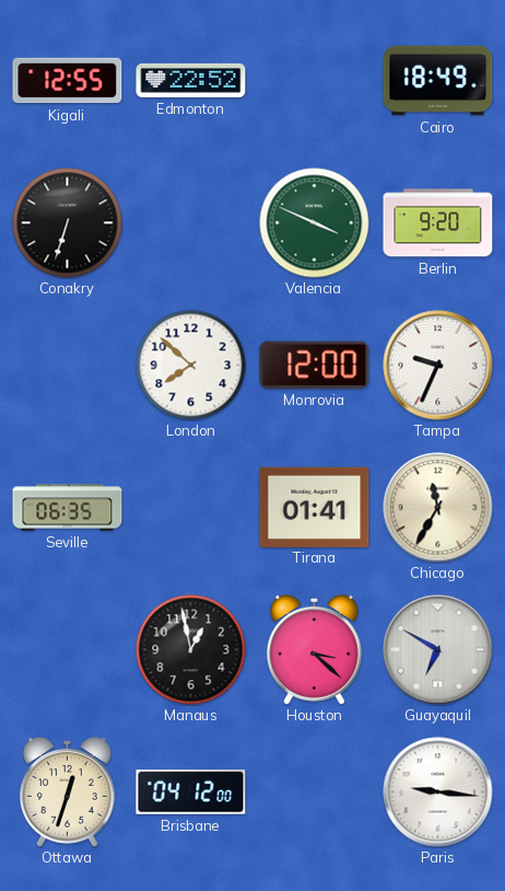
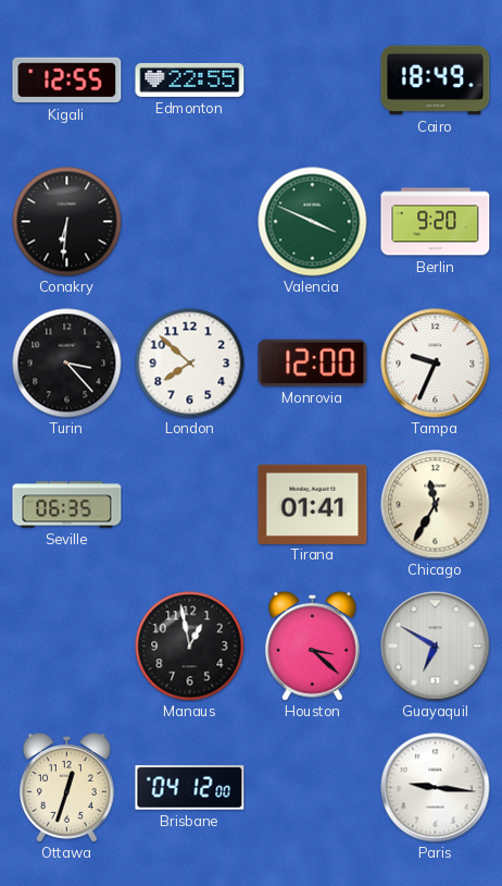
Edmonton: 22:52 -> 22:55 (190, 79)
Conakry: 6:33 -> 6:31 (67, 222)
Turin: none -> 3:23 (67, 364)
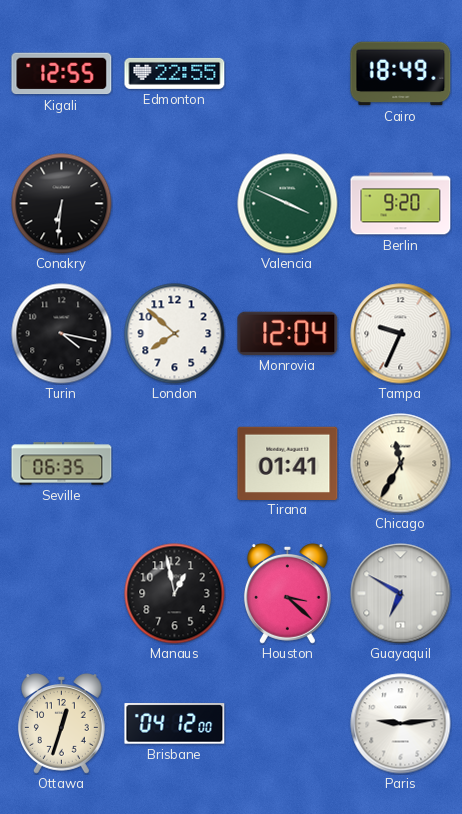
Turin: 3:23 -> 4:17 (62, 334)
Monrovia: 12:00 -> 12:04 (288, 333)
Paris: 9:16 -> 9:14 (401, 724)
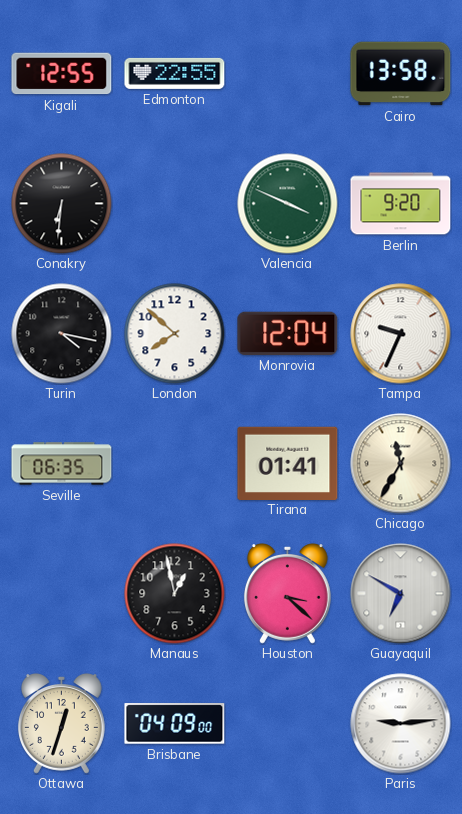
Cairo: 18:49 -> 13:58 (401, 74)
Brisbane: 04:12 -> 04:09 (175, 724)
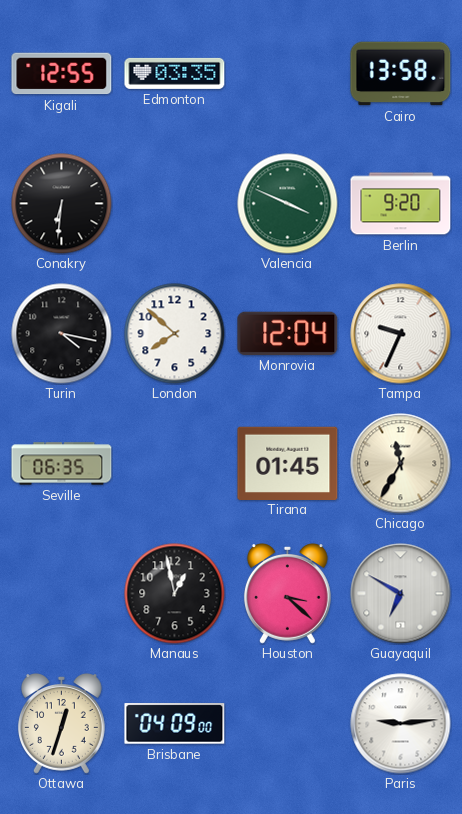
Edmonton: 22:55 -> 03:35 (175, 73)
Tirana: 01:41 -> 01:45 (288, 463)
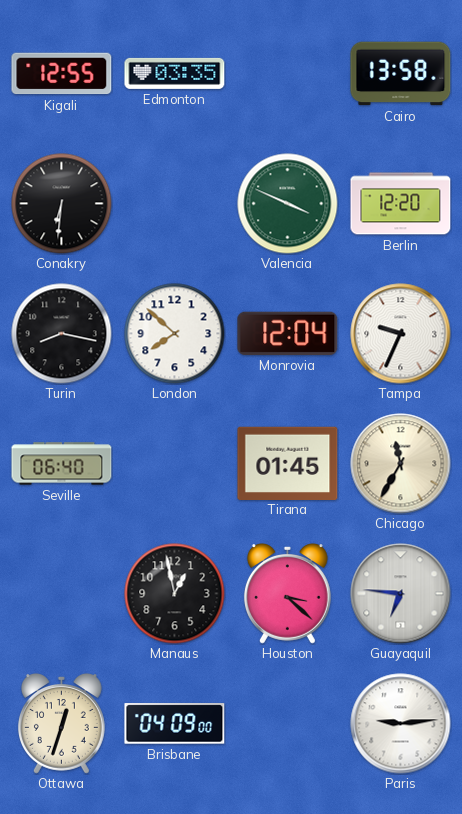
Berlin: 9:20 -> 12:20 (401, 204)
Turin: 4:17 -> 8:17 (62, 334)
Seville: 06:35 -> 06:40 (62, 464)
Guayaquil: 6:50 -> 6:46 (401, 594)
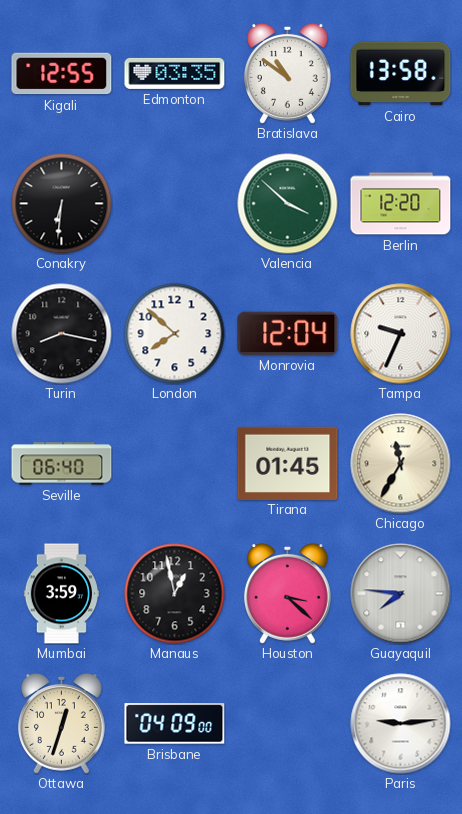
Bratislava: none -> 10:51 (287, 74)
Valencia: 3:49 -> 3:52 (288, 204)
Mumbai: none -> 3:59 (62, 594)
Guayaquil: 6:46 -> 7:46 (401, 594)
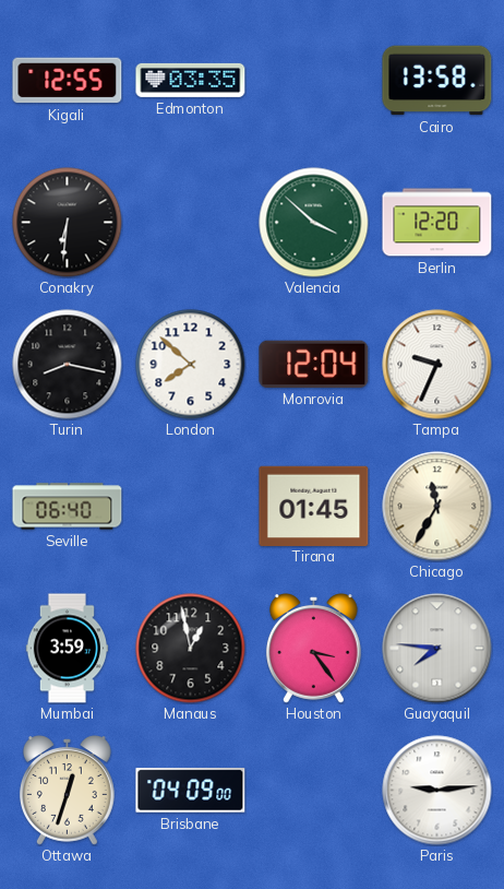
Bratislava: 10:51 -> none (287, 74)
Houston: 3:22 -> 3:24 (313, 649)
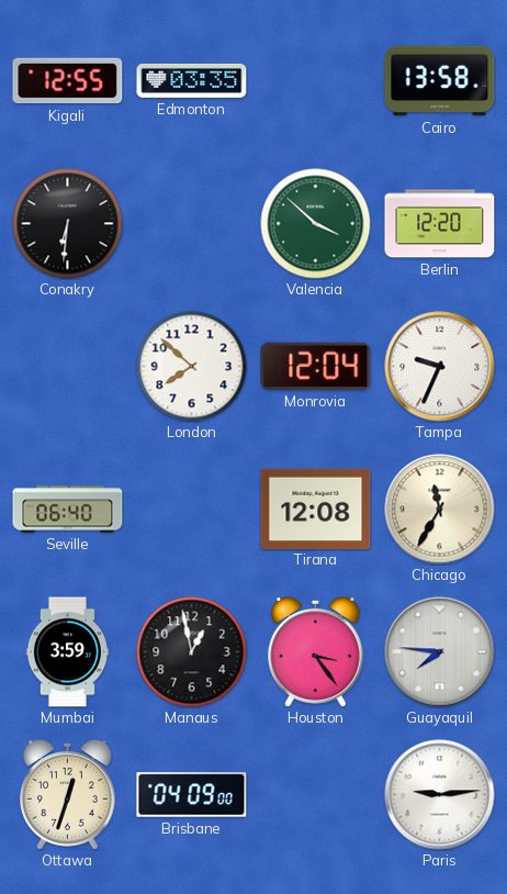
Turin: 8:17 -> none (68, 365)
Tirana: 01:45 -> 12:08 (316, 509)
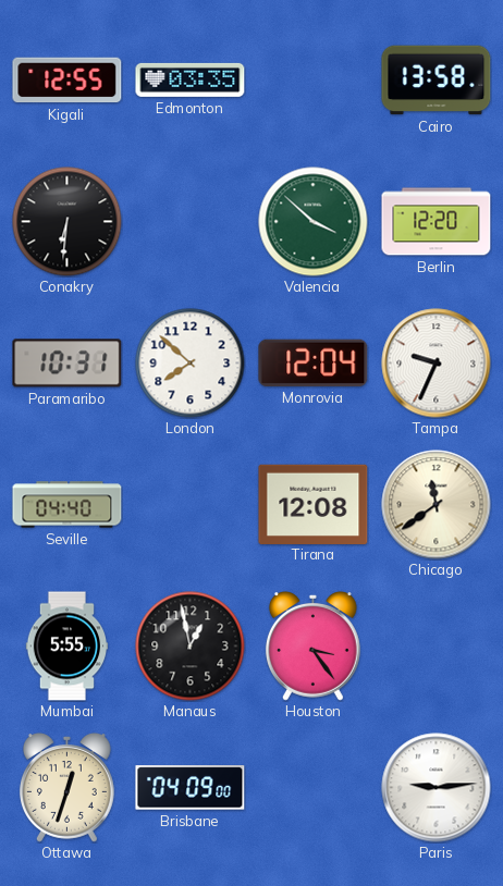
Paramaribo: none -> 10:31 (68, 364)
Seville: 06:40 -> 04:40 (68, 505)
Chicago: 11:35 -> 11:39 (437, 505)
Mumbai: 3:59 -> 5:55 (68, 647)
Guayaquil: 7:46 -> none (440, 652)
